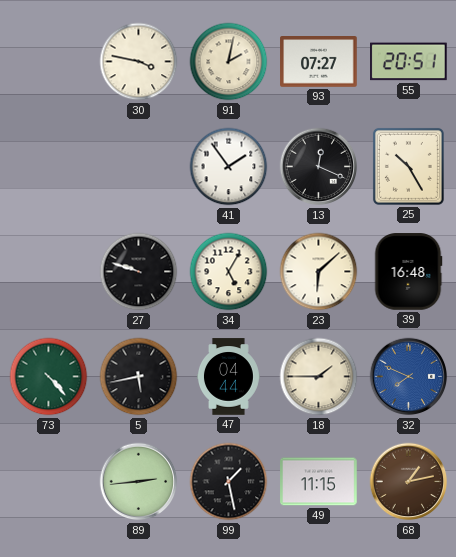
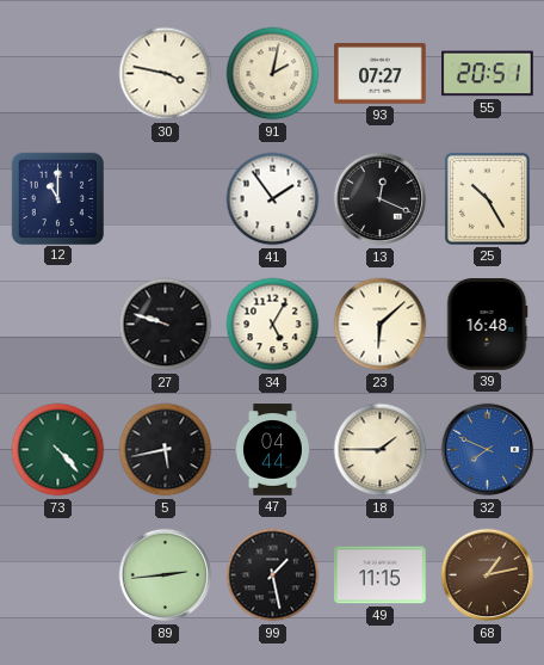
12: none -> 11:00 (58, 198)
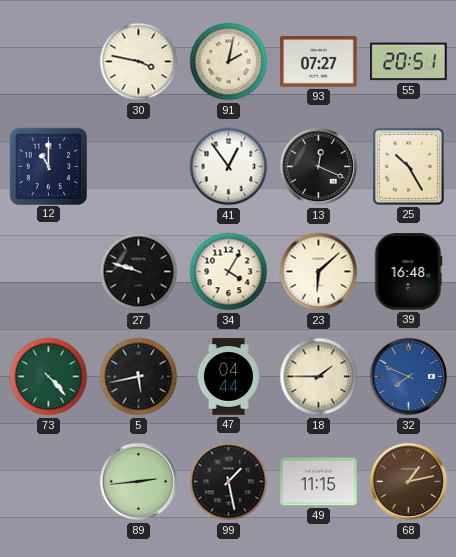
41: 1:54 -> 12:54 (229, 167)
34: 5:05 -> 4:05 (229, 272)
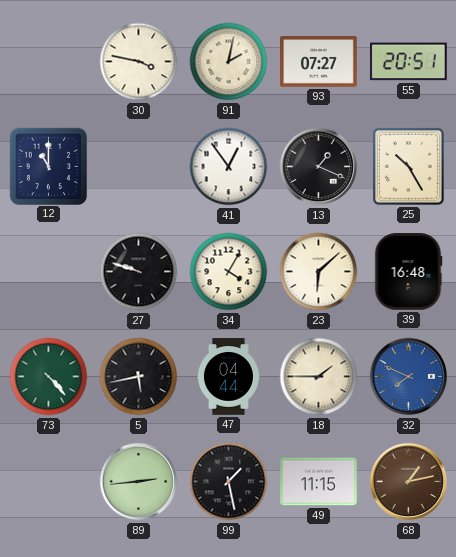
13: 12:19 -> 1:19 (319, 167)
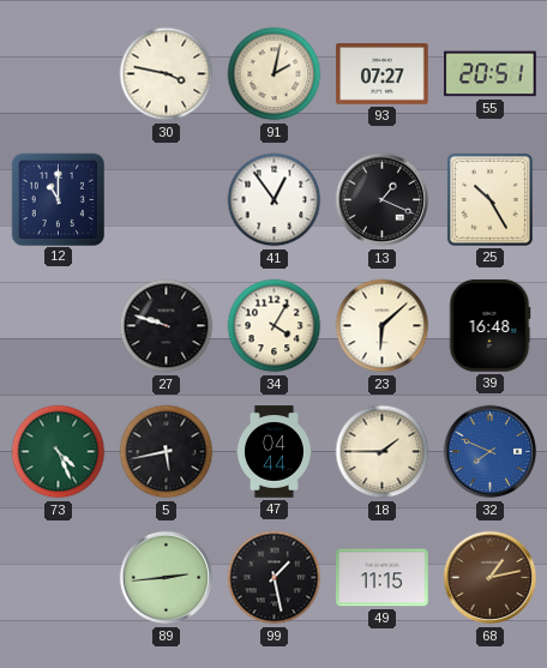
73: 4:23 -> 4:26 (59, 452)
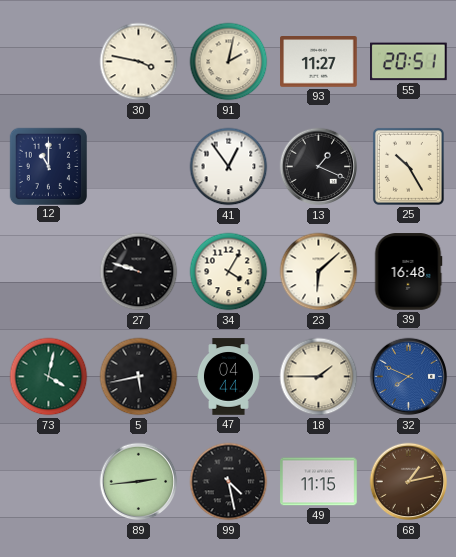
93: 07:27 -> 11:27 (319, 62)
73: 4:26 -> 4:02 (49, 377)
99: 1:28 -> 4:28 (229, 482)
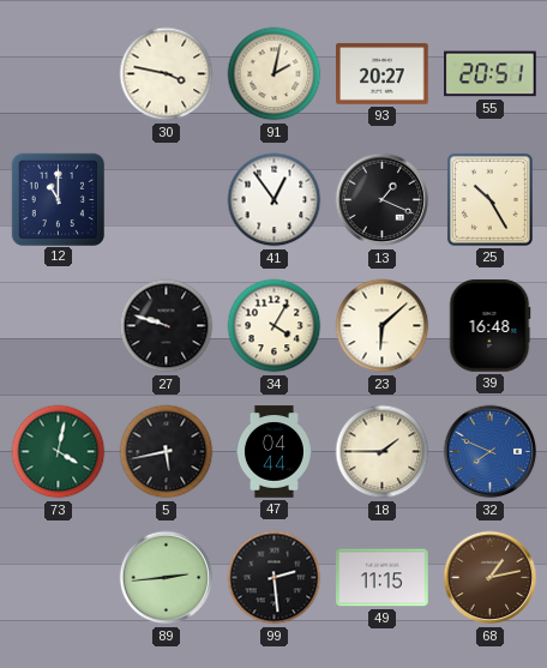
93: 11:27 -> 20:27 (383, 74)
99: 4:28 -> 2:29 (275, 578)
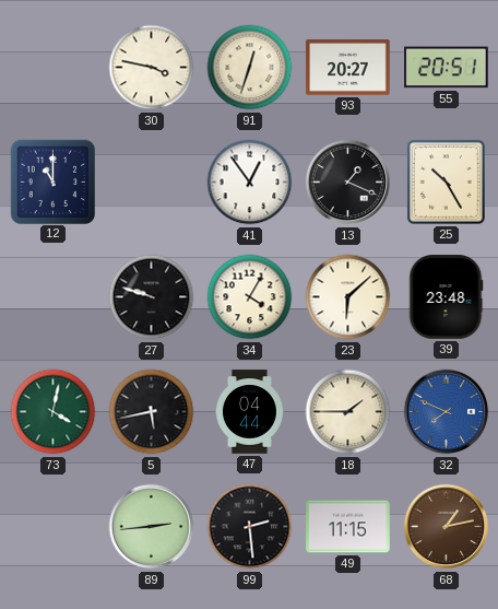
91: 2:02 -> 12:33 (250, 68)
39: 16:48 -> 23:48 (446, 297)
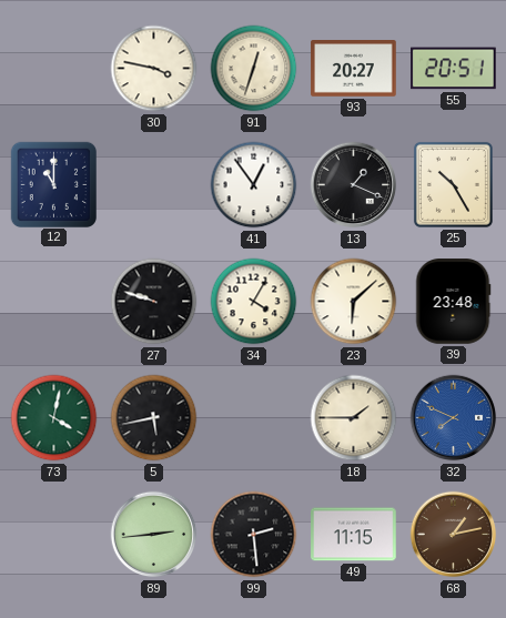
47: 04:44 -> none (249, 412)
